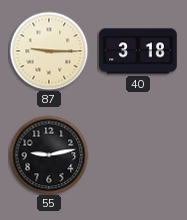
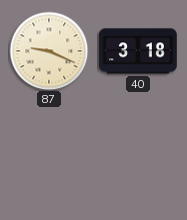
87: 9:15 -> 9:19 (49, 51)
55: 9:13 -> none (49, 155)
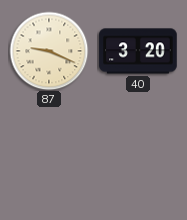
40: 3:18 -> 3:20 (138, 51)
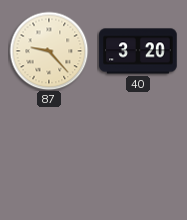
87: 9:19 -> 9:23 (49, 51)
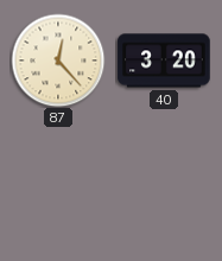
87: 9:23 -> 12:23 (58, 61)
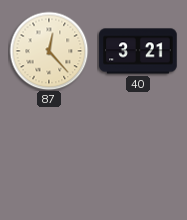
40: 3:20 -> 3:21 (138, 51)
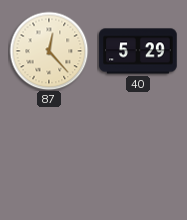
40: 3:21 -> 5:29 (138, 51)
